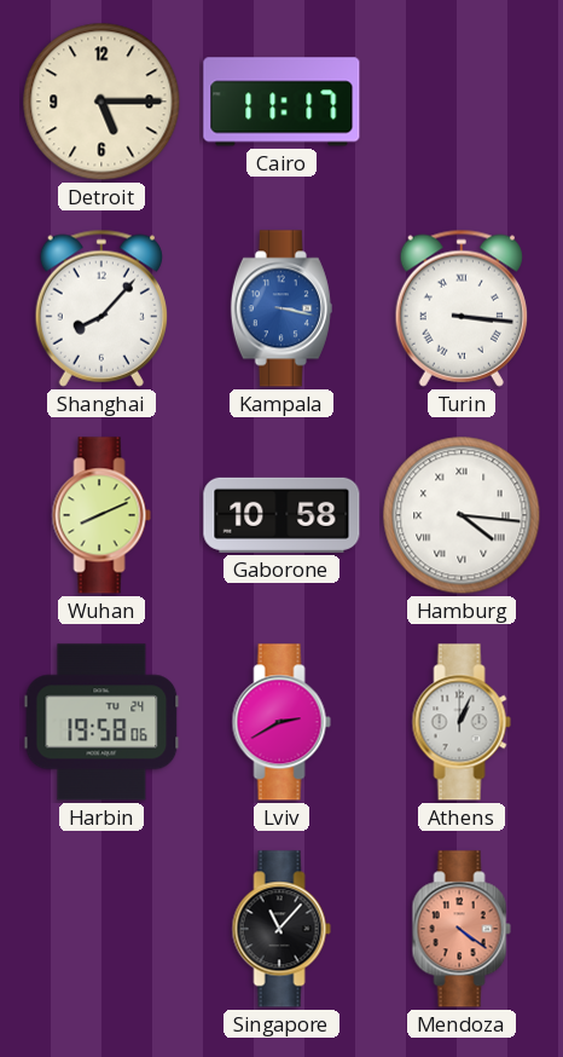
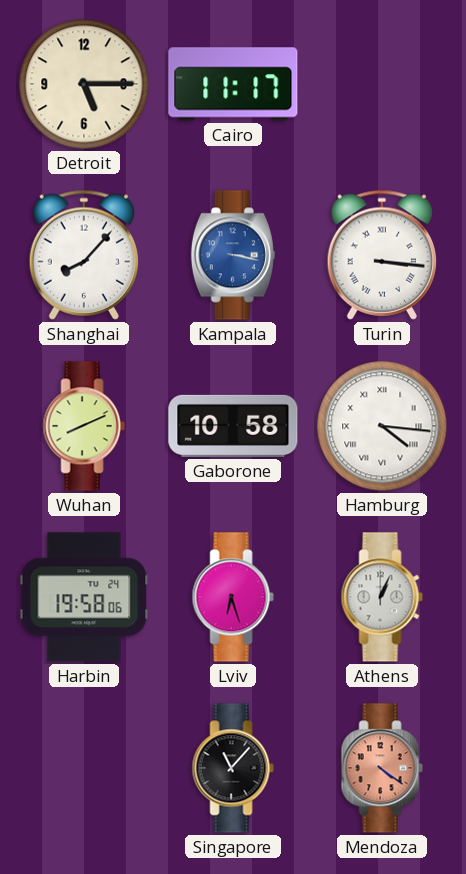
Lviv: 2:40 -> 6:27 (233, 597)
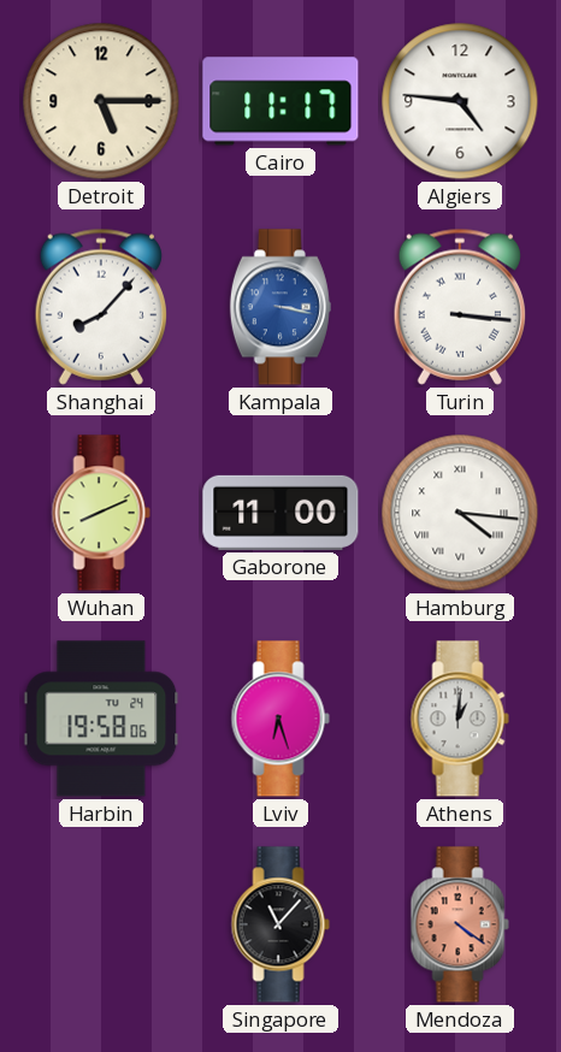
Algiers: none -> 4:46 (460, 101)
Gaborone: 10:58 -> 11:00 (280, 513)
Athens: 1:04 -> 1:01 (460, 719)
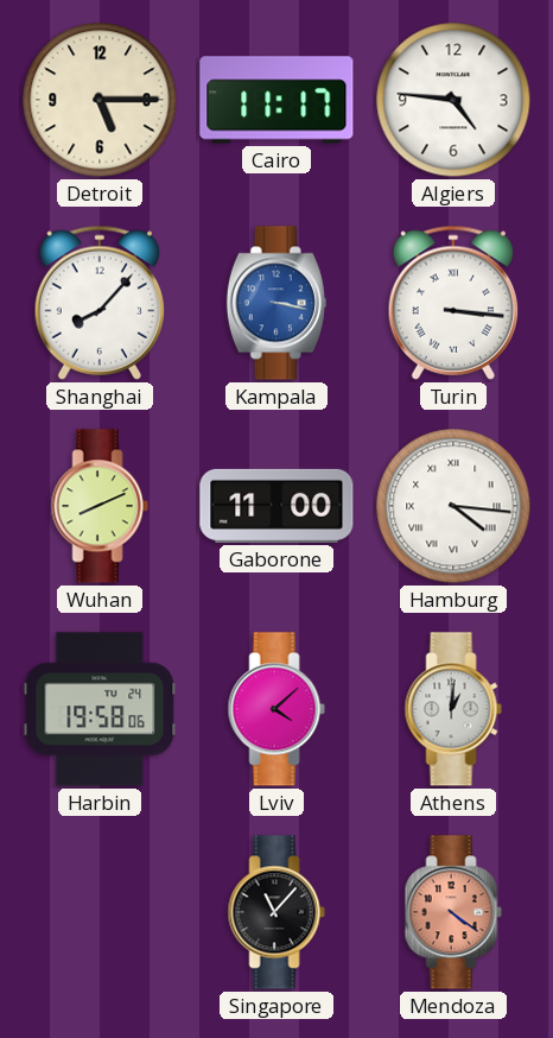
Lviv: 6:27 -> 4:08 (276, 709)
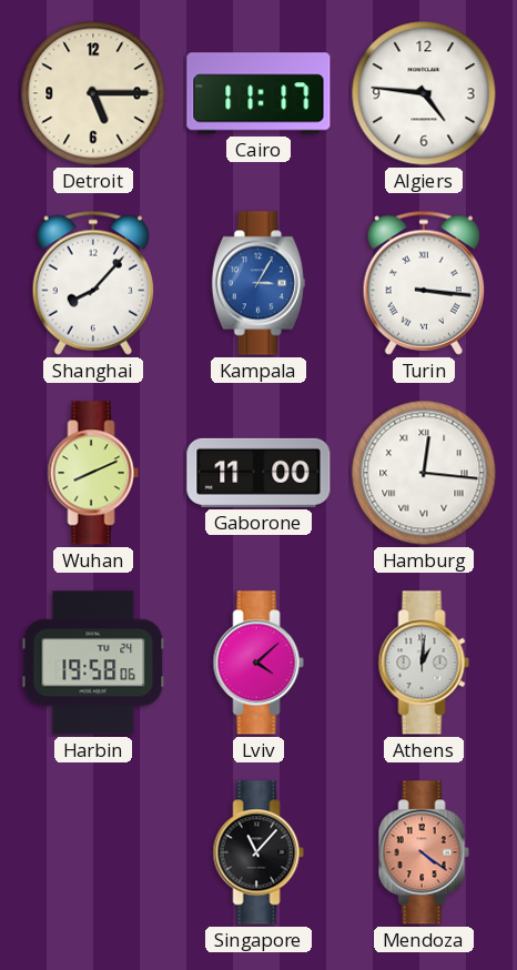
Kampala: 3:17 -> 3:05 (258, 283)
Hamburg: 4:16 -> 12:16 (424, 473)
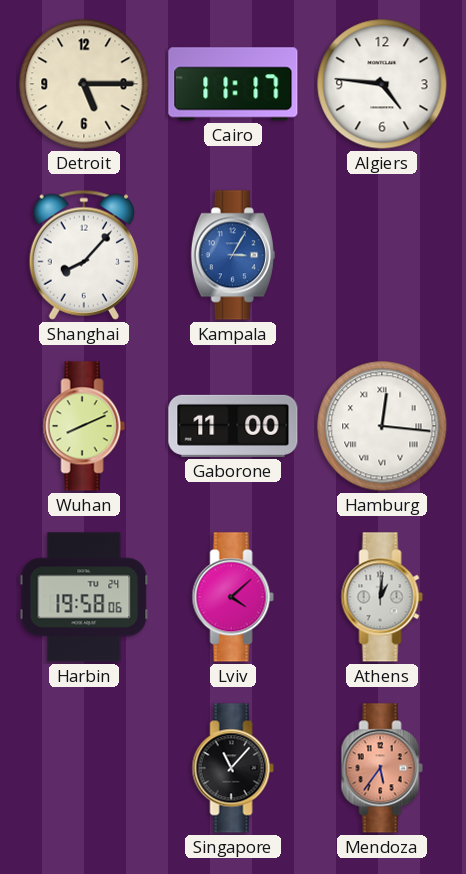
Turin: 3:16 -> none (423, 283)
Mendoza: 4:21 -> 5:36 (382, 768)
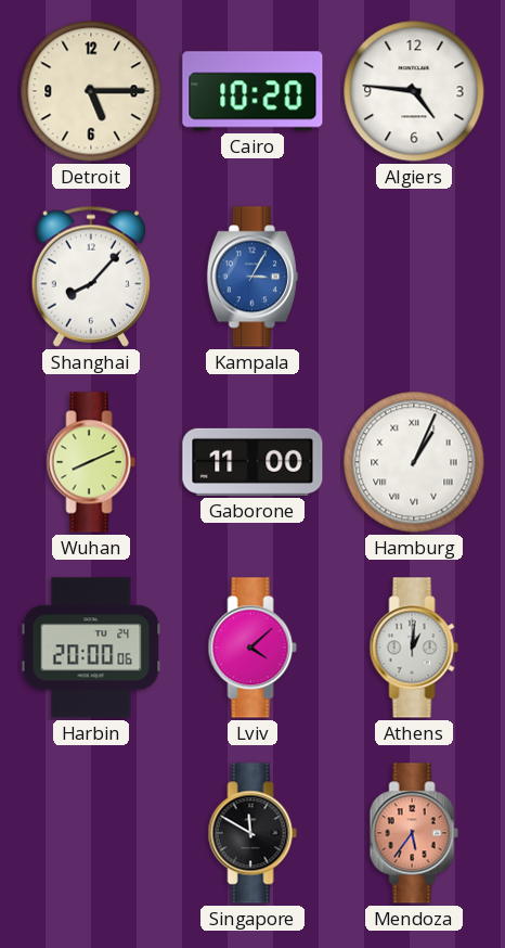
Cairo: 11:17 -> 10:20 (252, 91)
Hamburg: 12:16 -> 1:04 (414, 462)
Harbin: 19:58 -> 20:00 (91, 648)
Singapore: 11:07 -> 11:50 (252, 833)
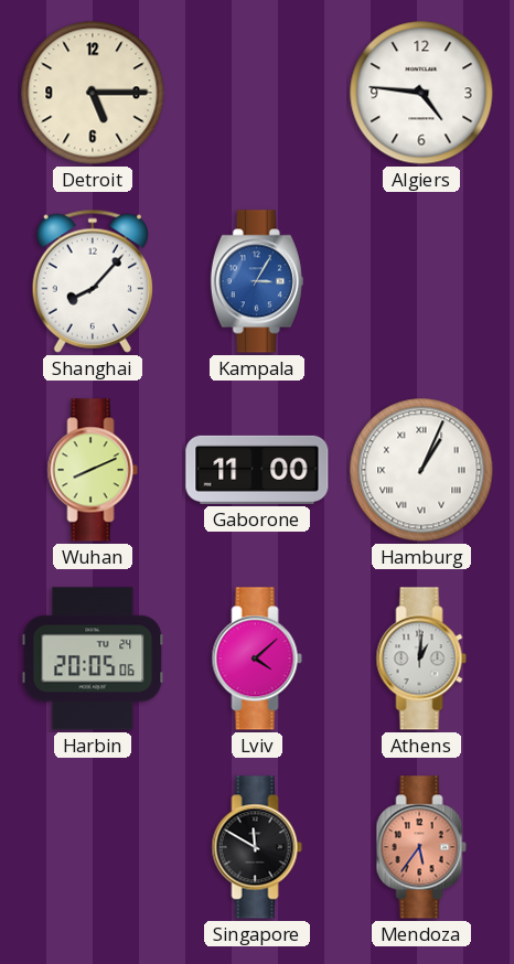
Cairo: 10:20 -> none (252, 91)
Harbin: 20:00 -> 20:05 (93, 658)
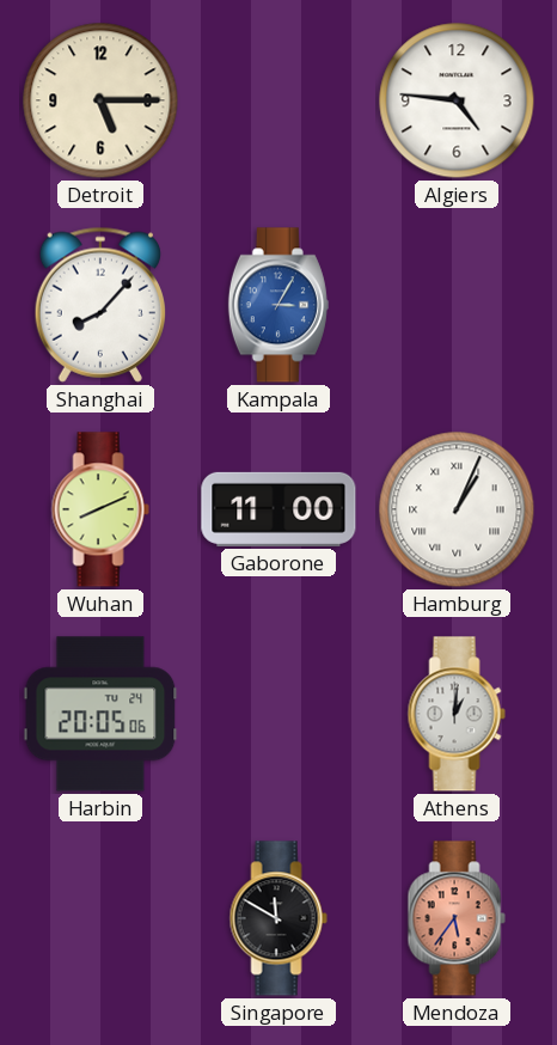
Lviv: 4:08 -> none (257, 658)
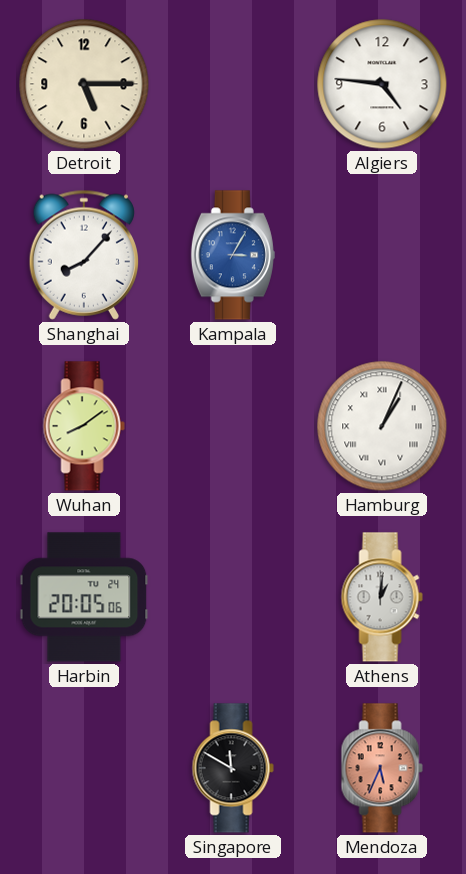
Wuhan: 8:11 -> 8:09 (84, 426)
Gaborone: 11:00 -> none (278, 509)
Mendoza: 5:36 -> 5:34 (382, 768)
